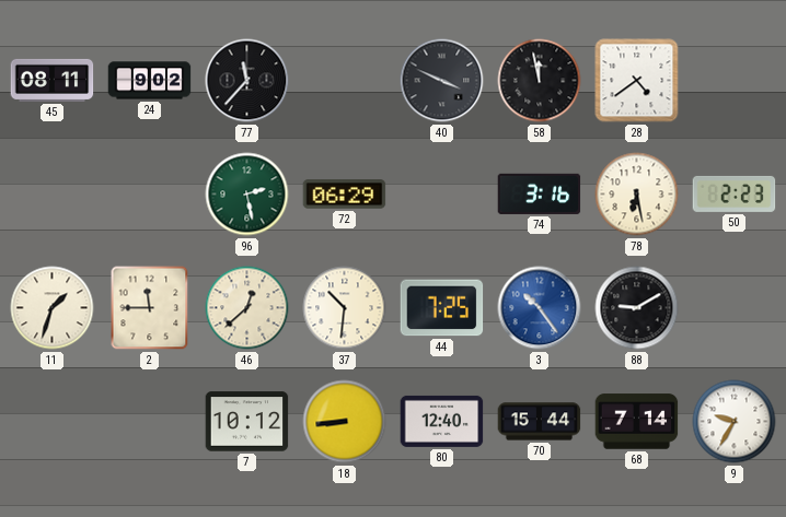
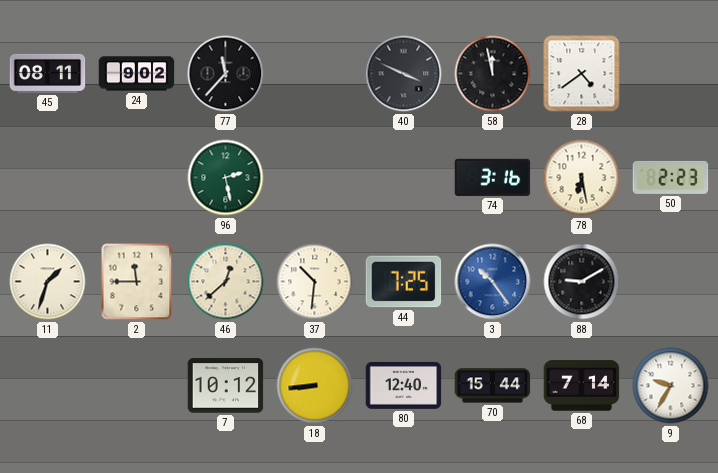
72: 06:29 -> none (345, 195)
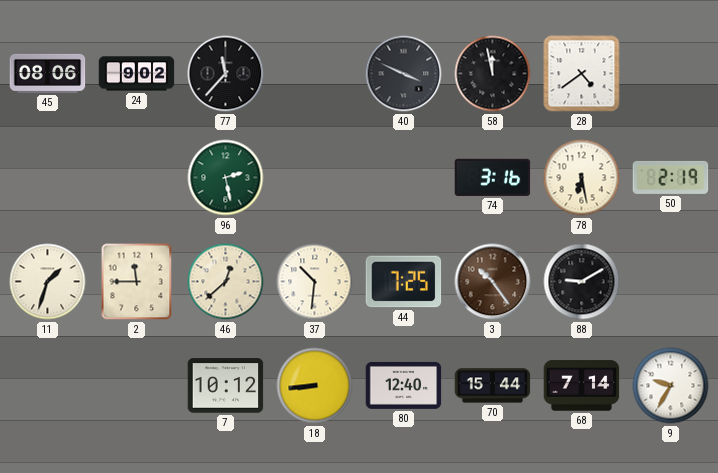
45: 08:11 -> 08:06 (48, 73)
50: 2:23 -> 2:19 (671, 177)
3 dial: blue -> brown (493, 282)
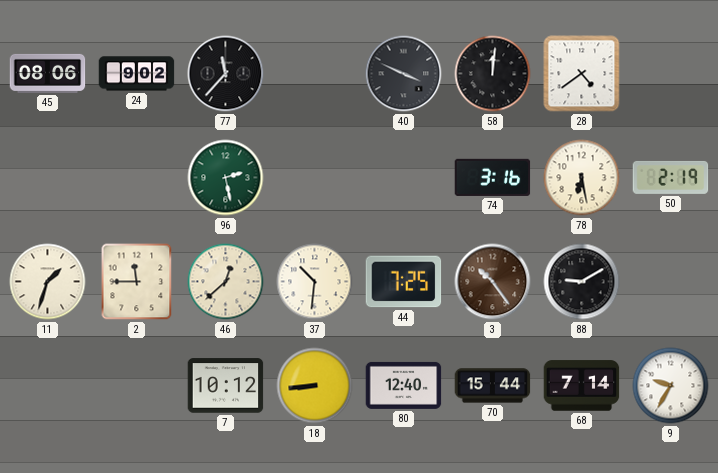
58: 11:58 -> 12:01 (493, 74)
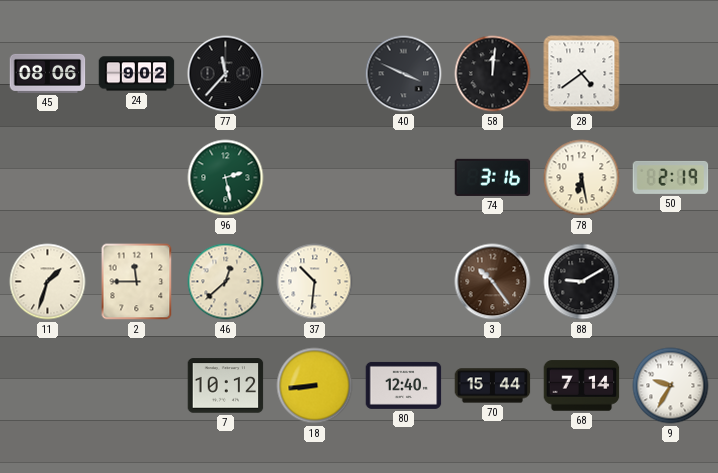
44: 7:25 -> none (404, 282)
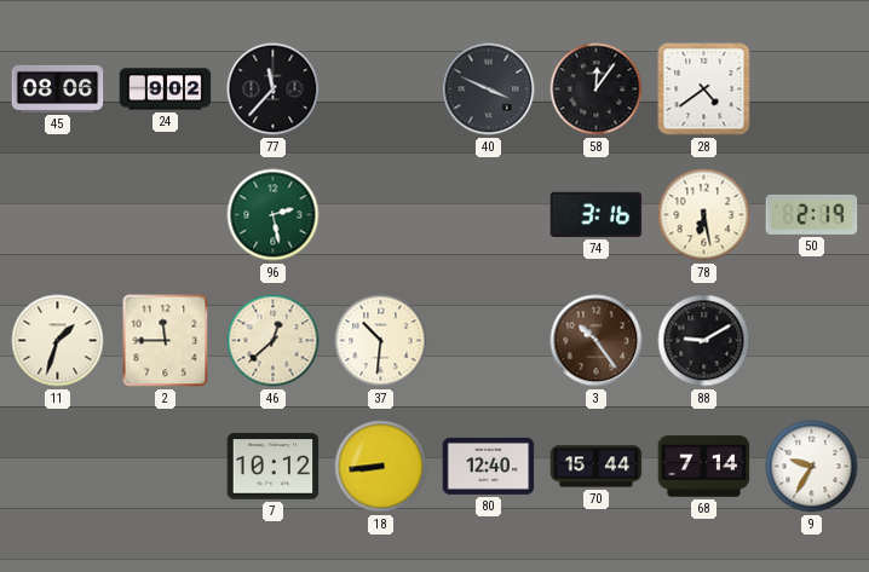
58: 12:01 -> 12:06 (597, 89)
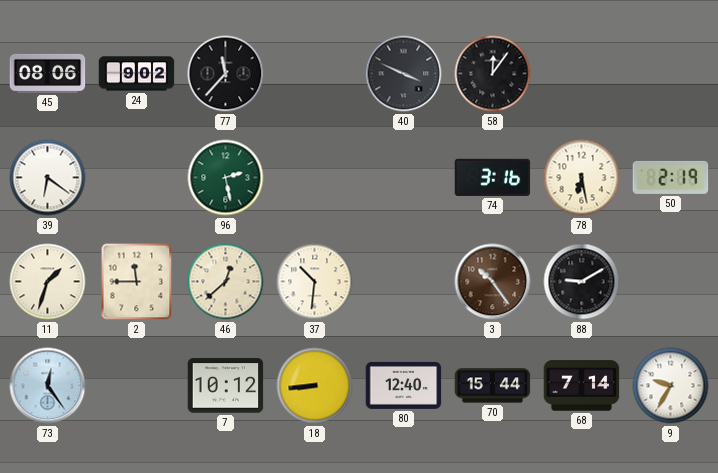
28: 4:39 -> none (704, 89)
39: none -> 6:21 (48, 178)
73: none -> 12:24 (48, 386)
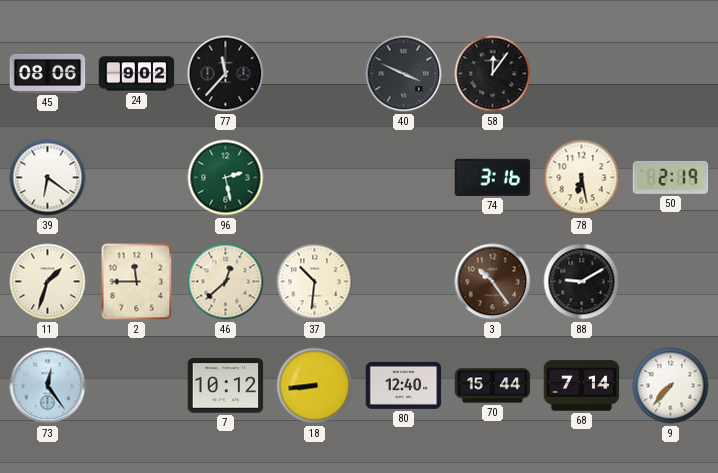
9: 9:35 -> 7:37 (671, 386)
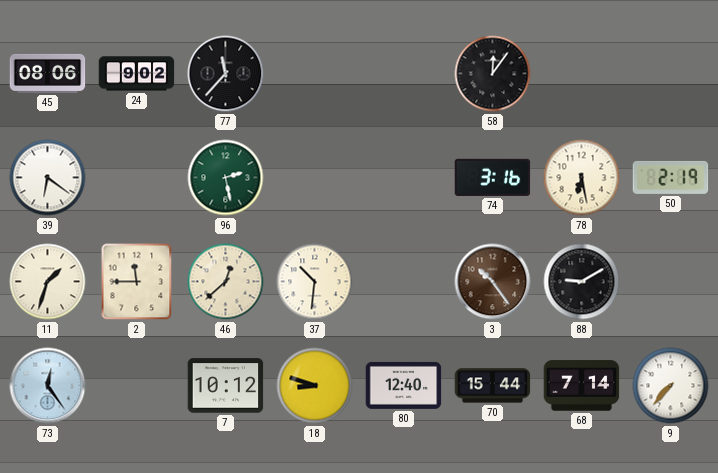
40: 3:49 -> none (404, 74)
18: 8:44 -> 8:48 (315, 386)
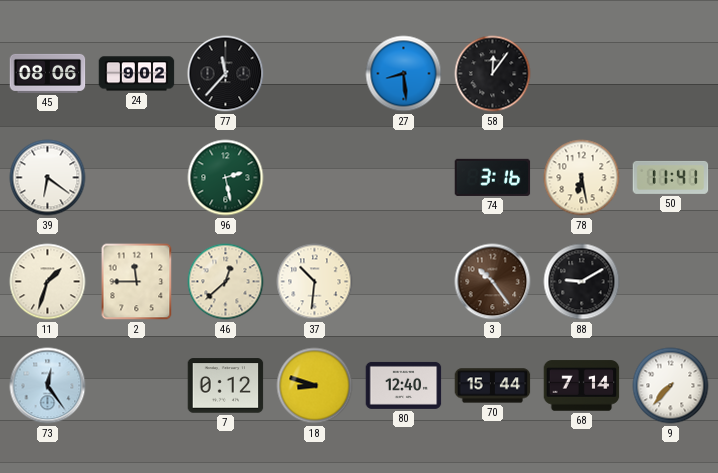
27: none -> 8:29 (404, 74)
50: 2:19 -> 11:41 (671, 177)
7: 10:12 -> 0:12 (226, 386)
